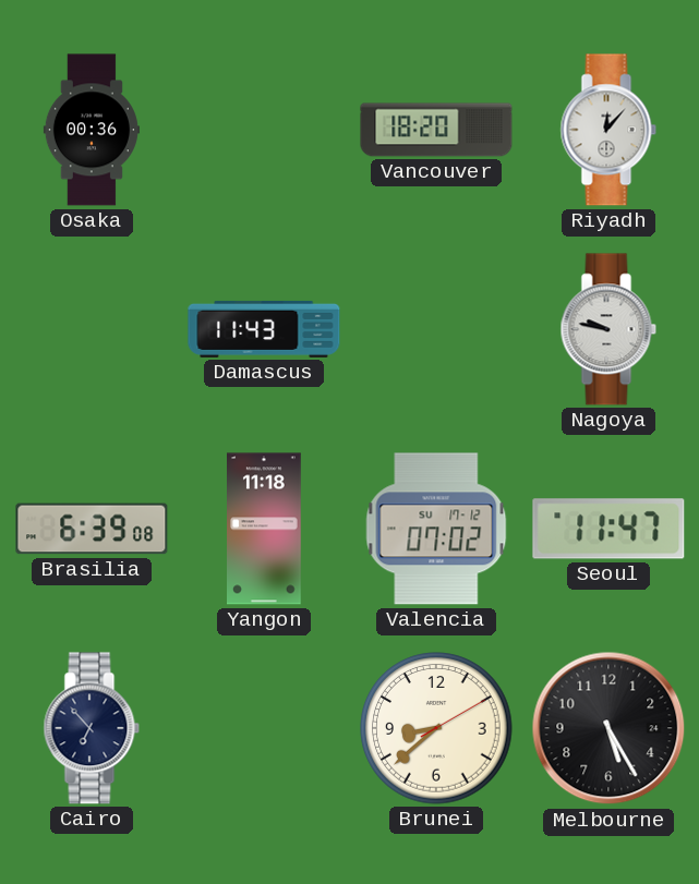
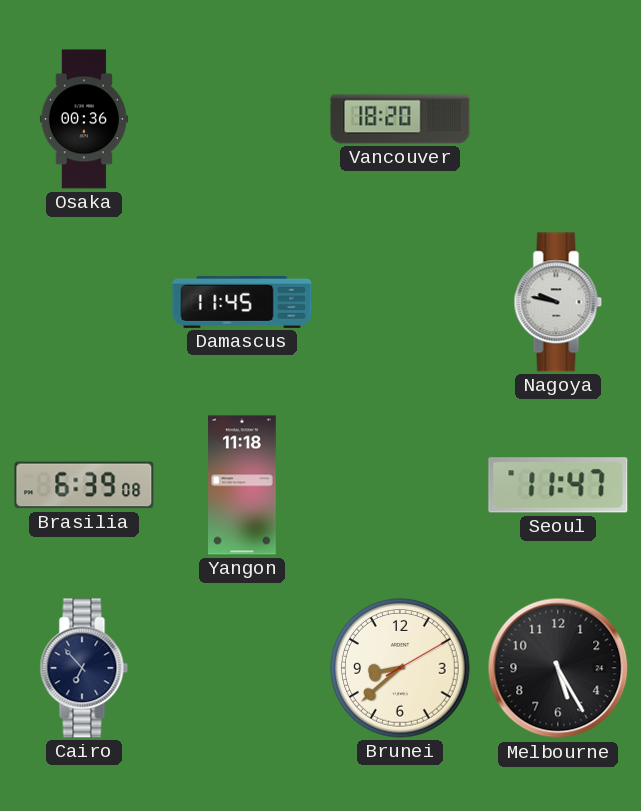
Riyadh: 12:07 -> none (608, 130)
Damascus: 11:43 -> 11:45 (242, 302)
Valencia: 07:02 -> none (436, 529)
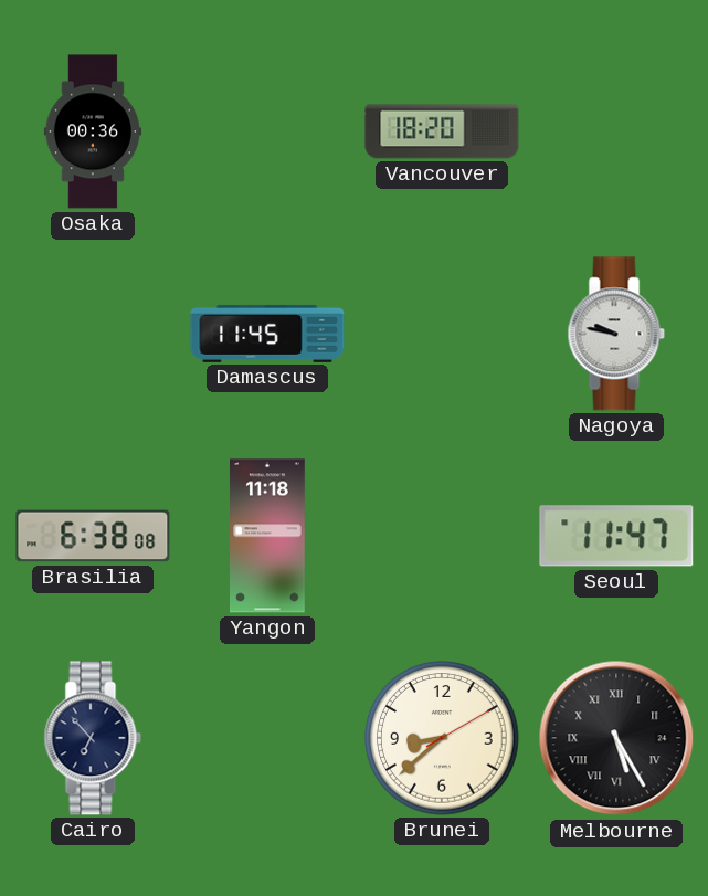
Brasilia: 6:39 -> 6:38 (93, 536)
Melbourne numerals: Arabic -> Roman (616, 738)
